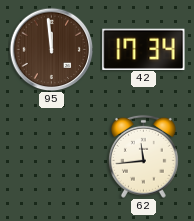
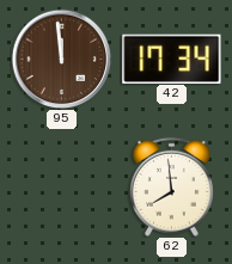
62: 11:44 -> 7:59 (171, 186)
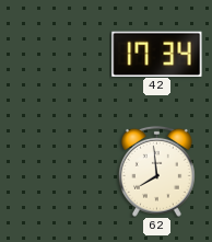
95: 11:59 -> none (61, 59)
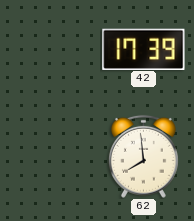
42: 17:34 -> 17:39 (144, 49)
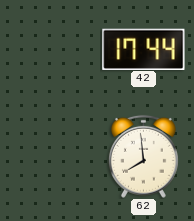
42: 17:39 -> 17:44 (144, 49)
